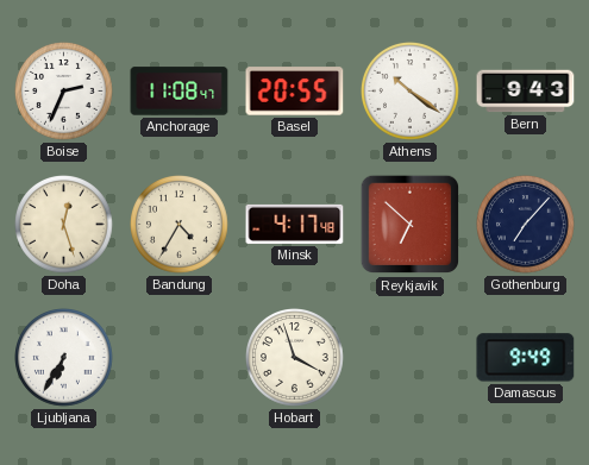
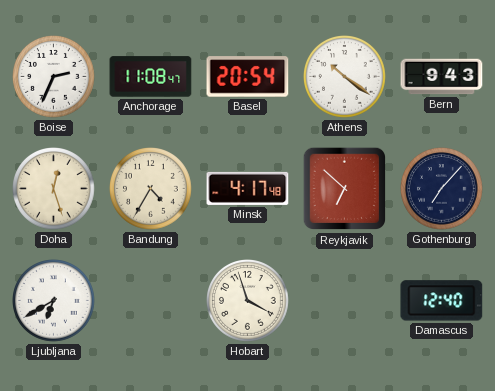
Basel: 20:55 -> 20:54 (248, 77)
Ljubljana: 6:35 -> 6:40 (54, 301)
Damascus: 9:49 -> 12:40 (442, 301)
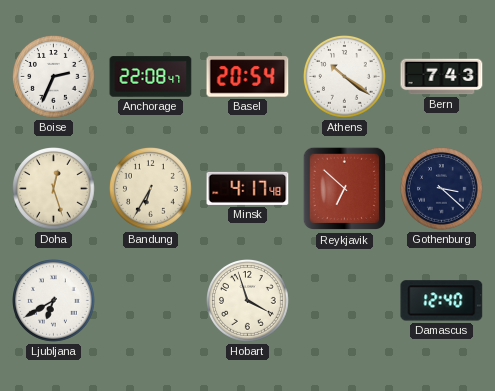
Anchorage: 11:08 -> 22:08 (151, 77)
Bern: 9:43 -> 7:43 (442, 77)
Bandung: 4:35 -> 6:35 (151, 189)
Gothenburg: 7:07 -> 3:22 (442, 189)
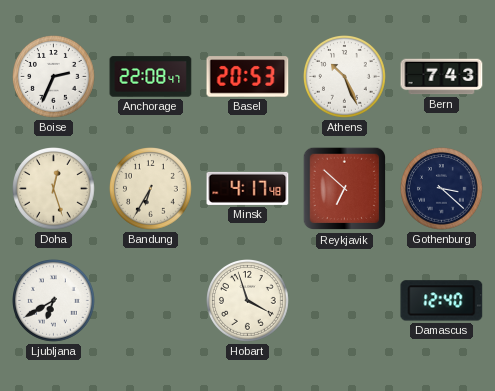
Basel: 20:54 -> 20:53 (248, 77)
Athens: 10:21 -> 10:26 (345, 77)
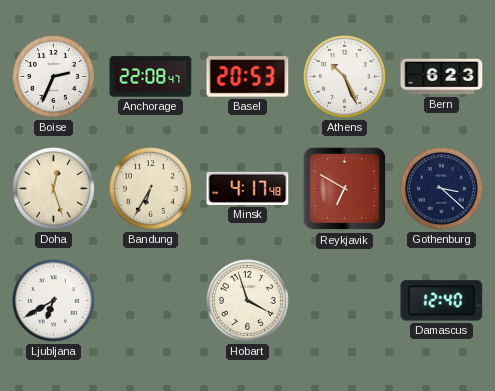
Bern: 7:43 -> 6:23 (442, 77)
Reykjavik: 6:52 -> 6:50 (345, 189)
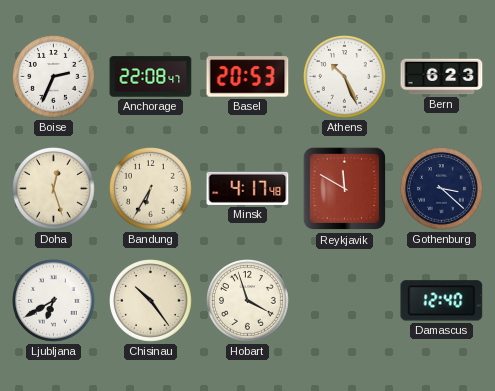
Reykjavik: 6:50 -> 11:50 (345, 189)
Chisinau: none -> 10:24 (151, 301)
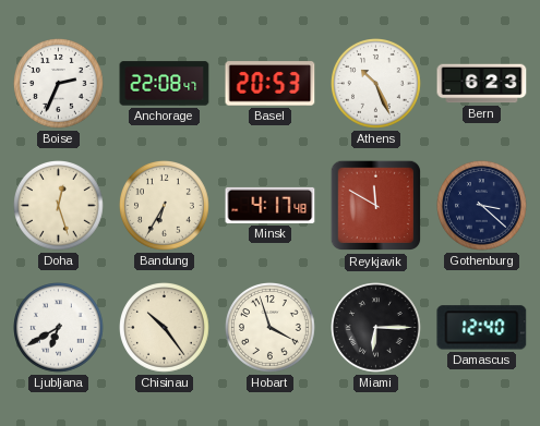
Miami: none -> 6:15 (376, 328)
